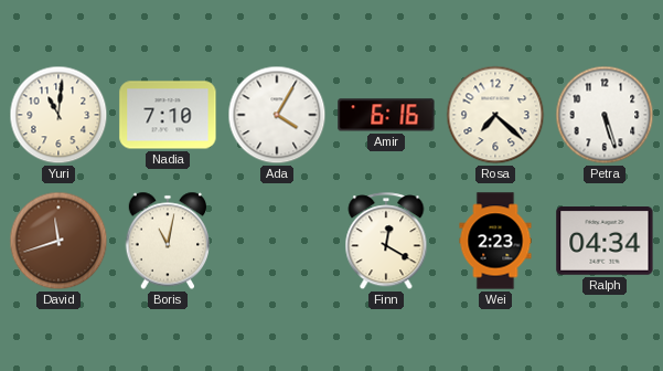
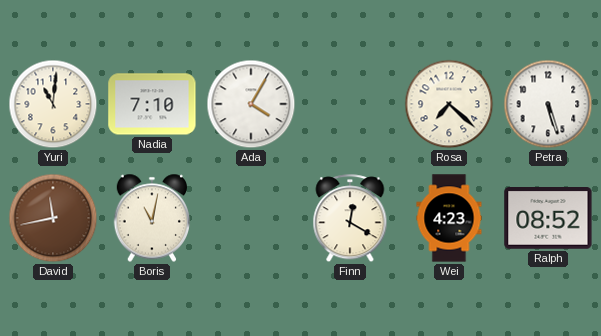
Amir: 6:16 -> none (386, 115)
David: 11:42 -> 11:43 (53, 218)
Wei: 2:23 -> 4:23 (449, 218)
Ralph: 04:34 -> 08:52 (548, 218)
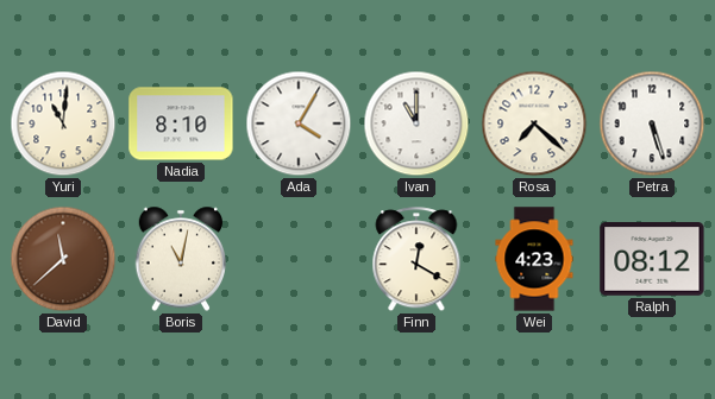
Nadia: 7:10 -> 8:10 (181, 123)
Ivan: none -> 11:00 (416, 123)
David: 11:43 -> 11:38 (63, 259)
Ralph: 08:52 -> 08:12 (652, 259)
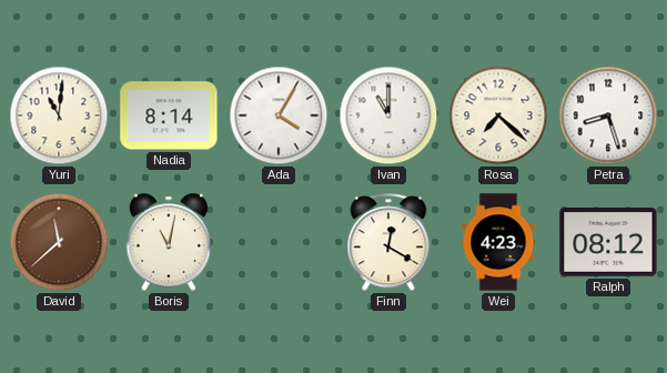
Nadia: 8:10 -> 8:14 (169, 115)
Petra: 5:27 -> 8:27 (608, 115)
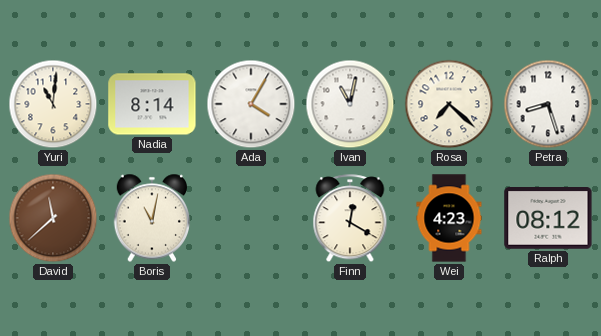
Ivan: 11:00 -> 11:02 (350, 104)
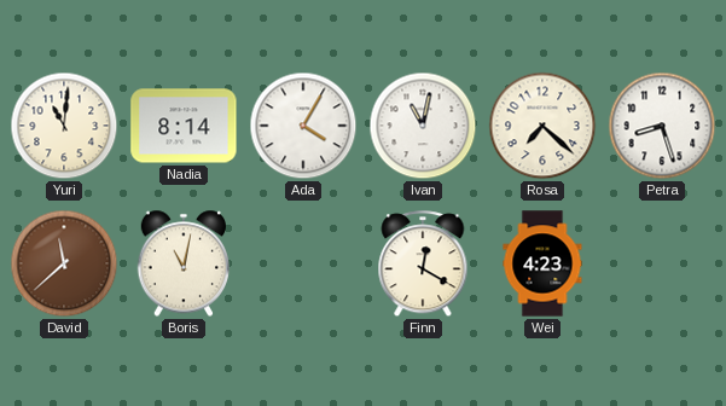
Ralph: 08:12 -> none (548, 218)
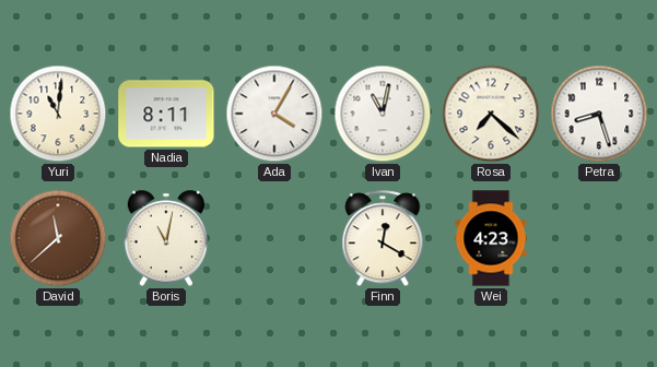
Nadia: 8:14 -> 8:11 (166, 114)
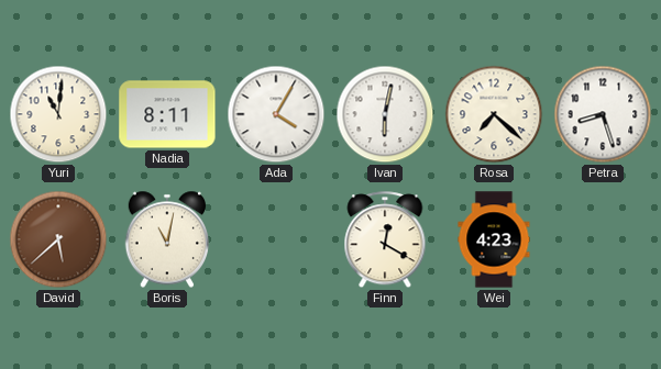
Ivan: 11:02 -> 6:02 (385, 114)
David: 11:38 -> 5:38 (58, 239)
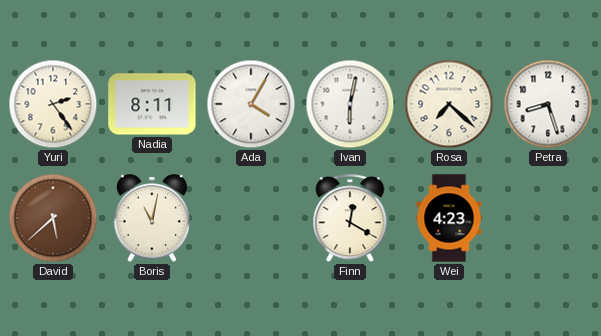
Yuri: 11:01 -> 2:24 (53, 104)
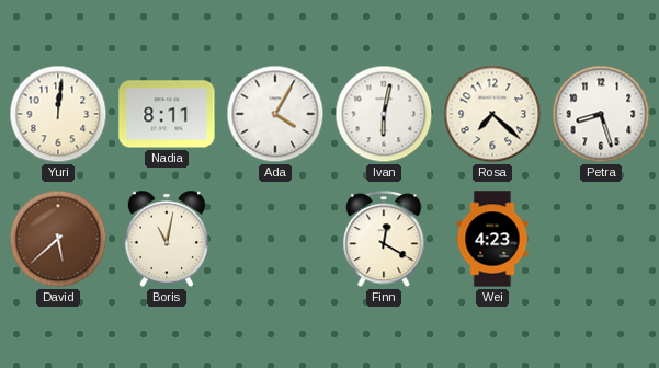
Yuri: 2:24 -> 12:01 (58, 114)
